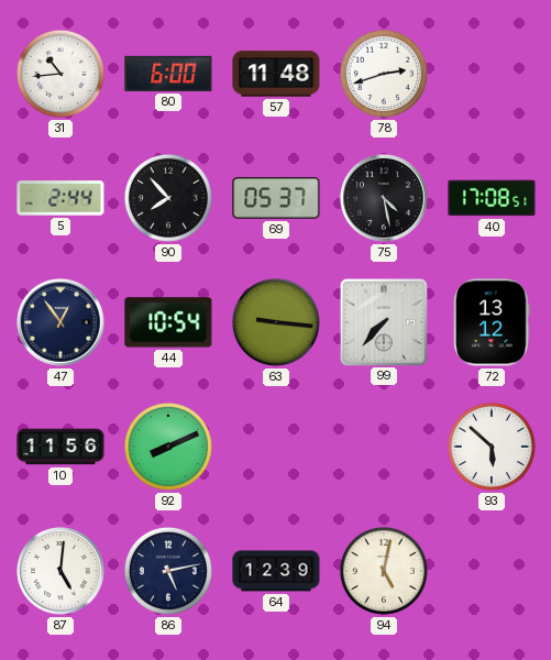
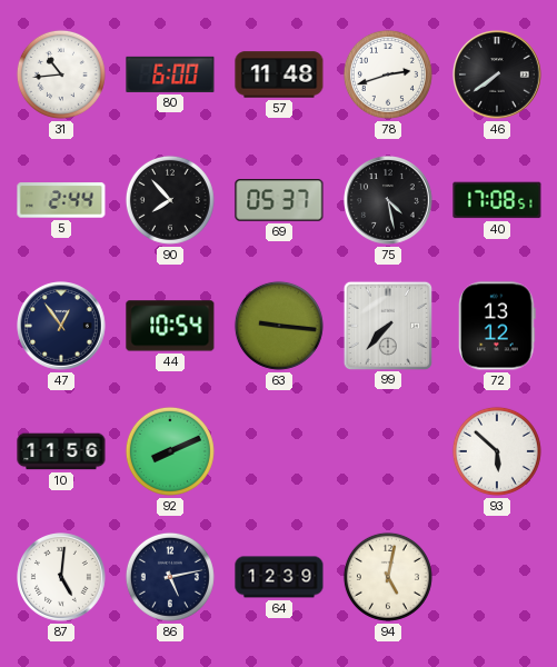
46: none -> 7:39 (497, 74)
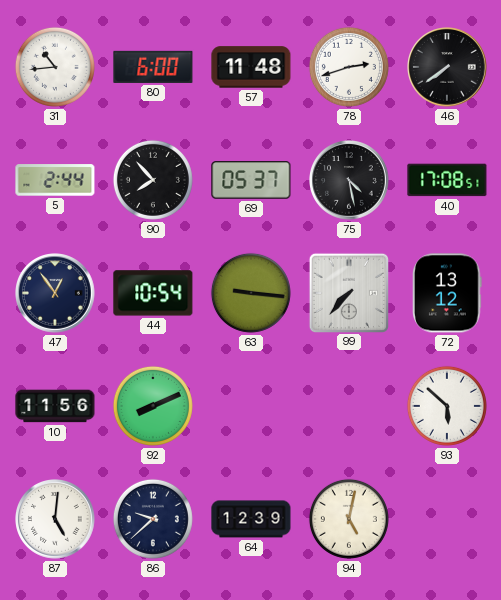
86: 5:13 -> 9:38 (153, 519)
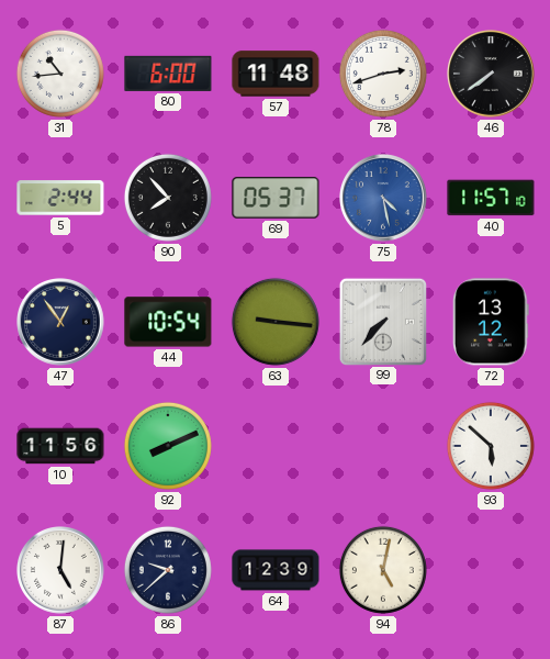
75 dial: black -> blue (383, 198)
40: 17:08 -> 11:57 (491, 198)
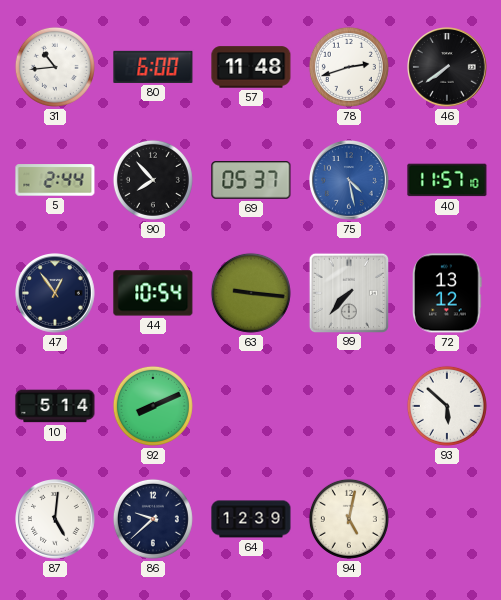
10: 11:56 -> 5:14 (55, 406)
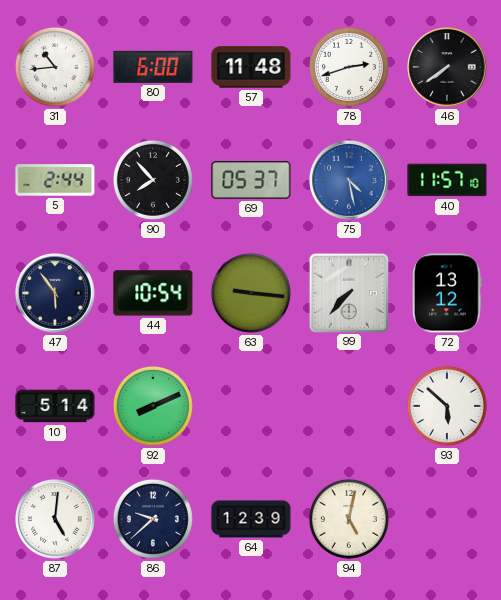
47: 12:54 -> 5:54 (55, 293)
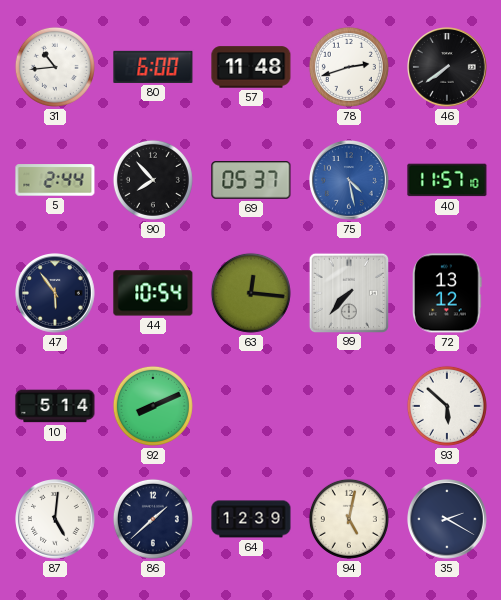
63: 9:16 -> 12:16 (251, 293)
86: 9:38 -> 1:38 (153, 519)
35: none -> 2:20 (447, 519)
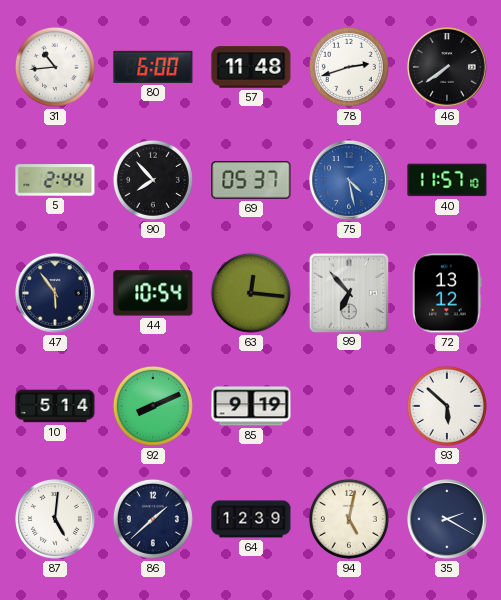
99: 7:37 -> 6:53 (348, 292)
85: none -> 9:19 (251, 406)
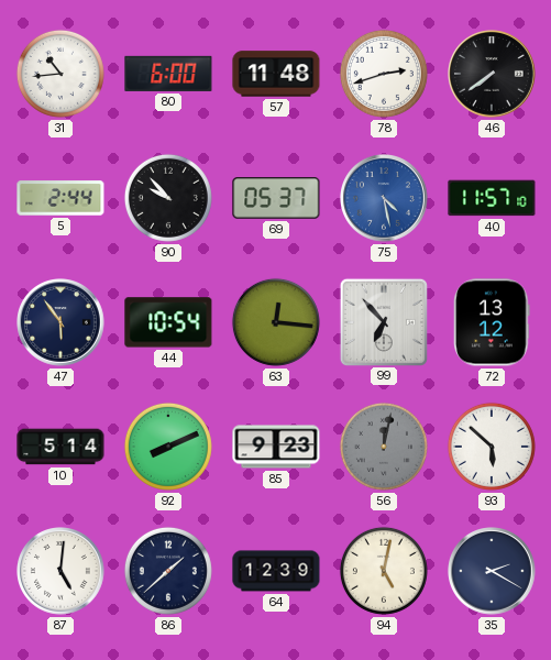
90: 7:53 -> 9:53 (168, 198)
85: 9:19 -> 9:23 (276, 447)
56: none -> 12:02 (384, 447)
